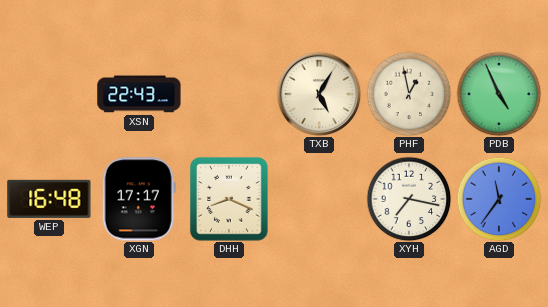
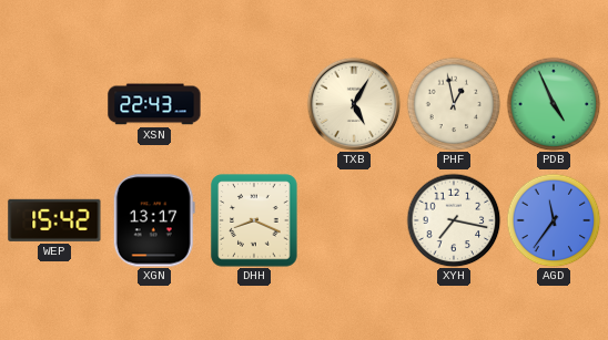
WEP: 16:48 -> 15:42 (54, 220)
XGN: 17:17 -> 13:17 (154, 220)
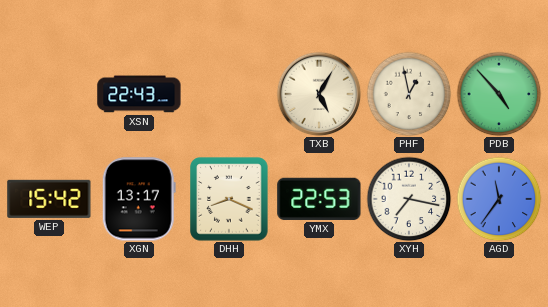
PDB: 4:56 -> 4:53 (499, 94)
YMX: none -> 22:53 (319, 199)
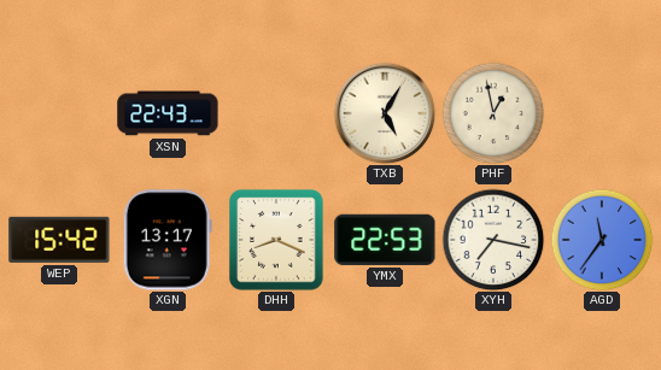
PDB: 4:53 -> none (499, 94)
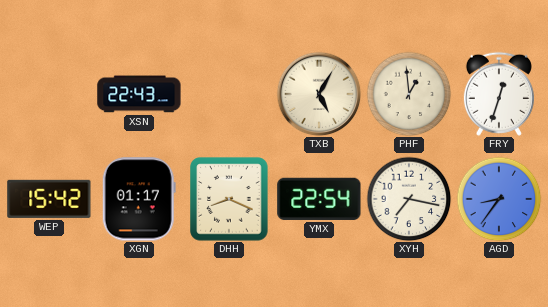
PHF: 12:58 -> 12:59 (409, 94)
FRY: none -> 12:33 (499, 94)
XGN: 13:17 -> 01:17 (139, 199)
YMX: 22:53 -> 22:54 (319, 199)
AGD: 11:36 -> 8:36 (499, 199)
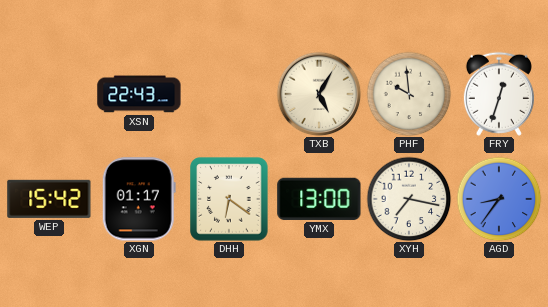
PHF: 12:59 -> 9:59 (409, 94)
DHH: 8:19 -> 6:21 (229, 199)
YMX: 22:54 -> 13:00 (319, 199)
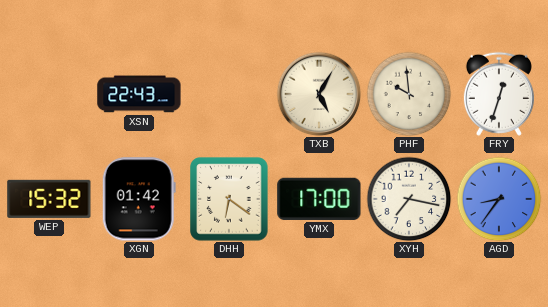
WEP: 15:42 -> 15:32 (49, 199)
XGN: 01:17 -> 01:42 (139, 199)
YMX: 13:00 -> 17:00 (319, 199)
